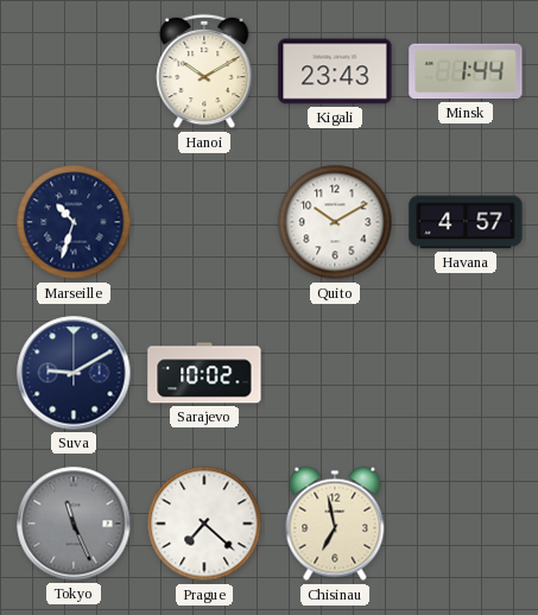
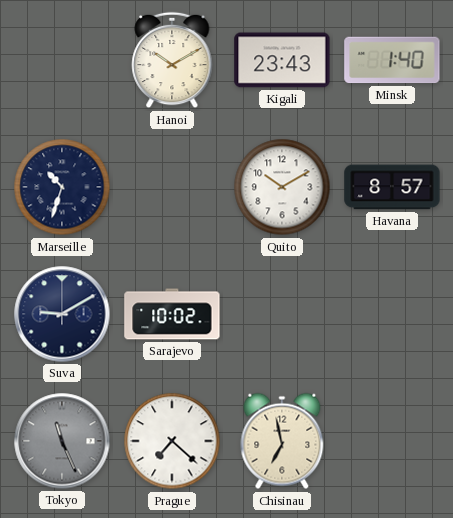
Minsk: 1:44 -> 1:40 (392, 60)
Havana: 4:57 -> 8:57 (392, 187)
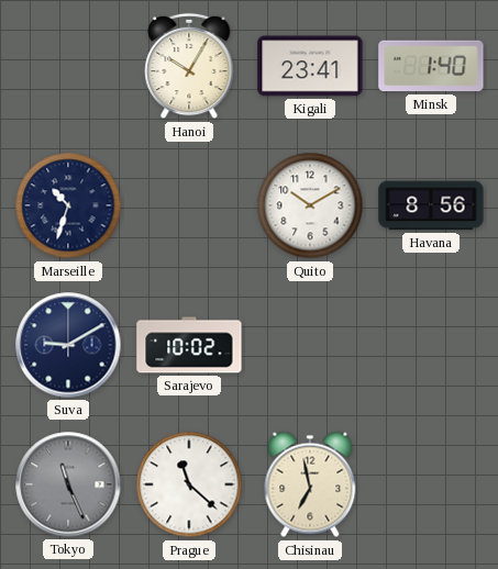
Hanoi: 10:10 -> 10:05 (189, 66)
Kigali: 23:43 -> 23:41 (310, 66)
Havana: 8:57 -> 8:56 (431, 205)
Prague: 7:22 -> 11:22 (189, 484)
